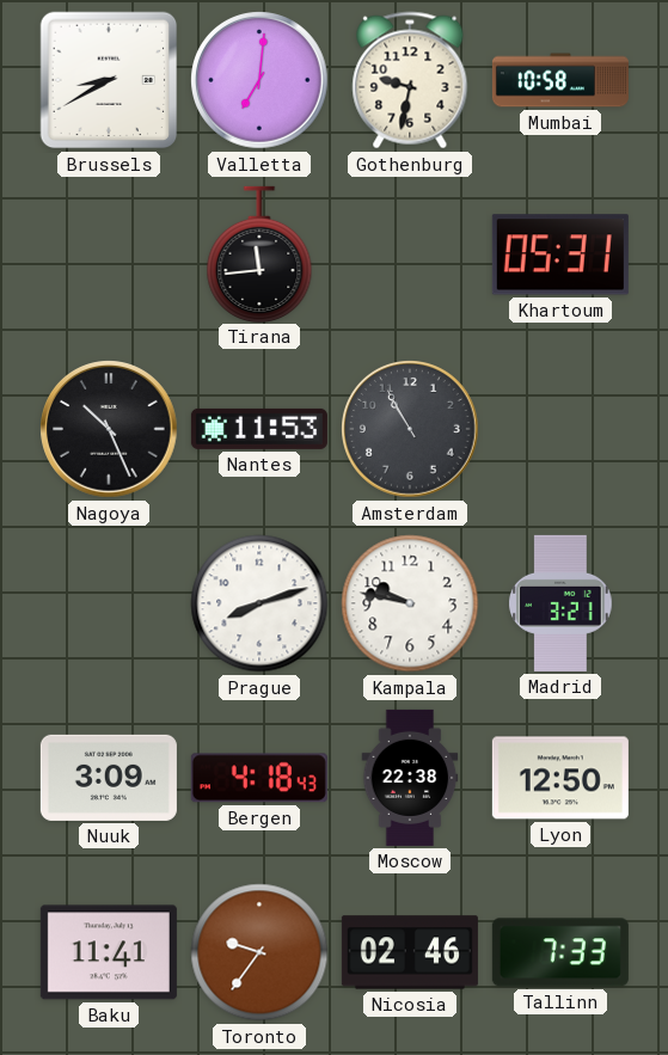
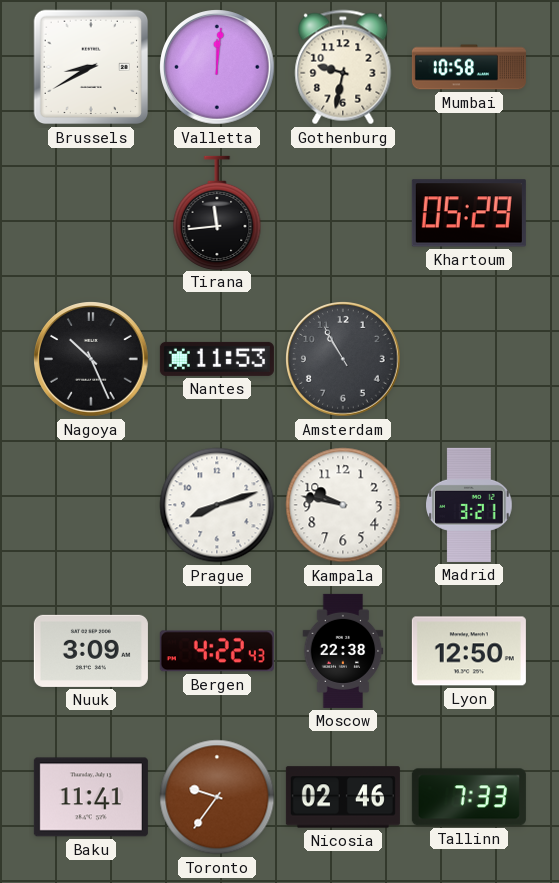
Valletta: 7:01 -> 12:01 (218, 68)
Khartoum: 05:31 -> 05:29 (469, 213)
Bergen: 4:18 -> 4:22 (217, 651)
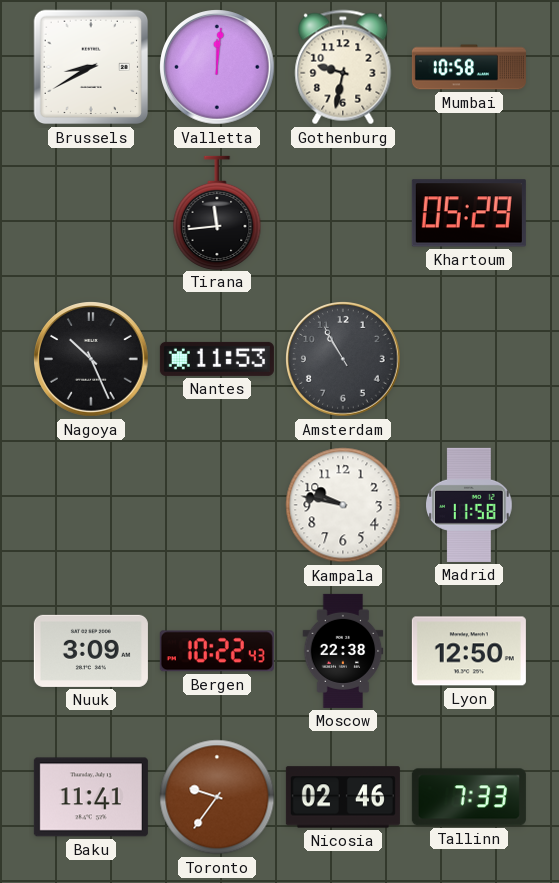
Prague: 8:12 -> none (217, 505)
Madrid: 3:21 -> 11:58 (469, 505)
Bergen: 4:22 -> 10:22 (217, 651)
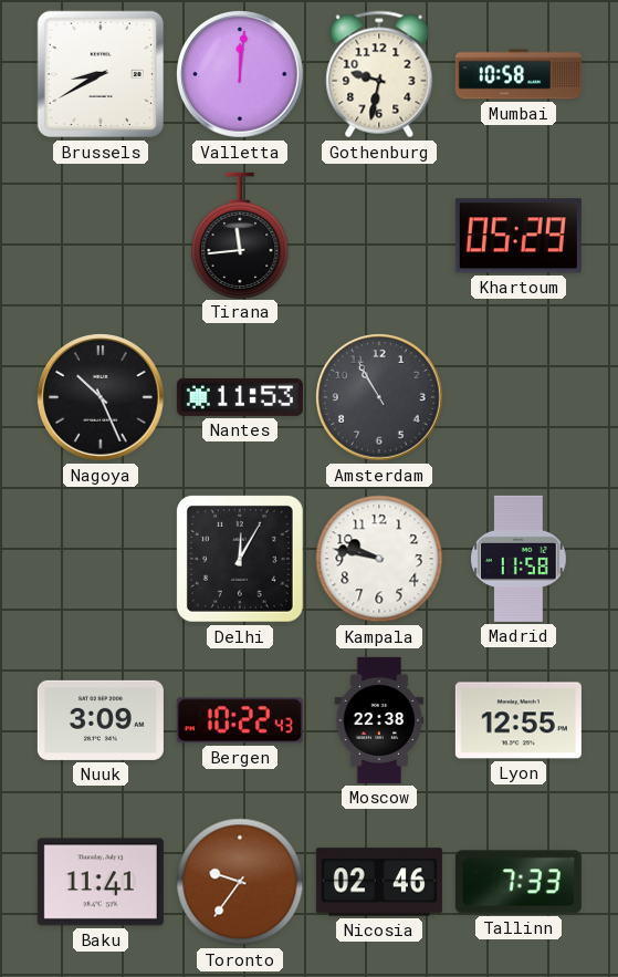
Delhi: none -> 12:05 (240, 559)
Lyon: 12:50 -> 12:55 (519, 720)
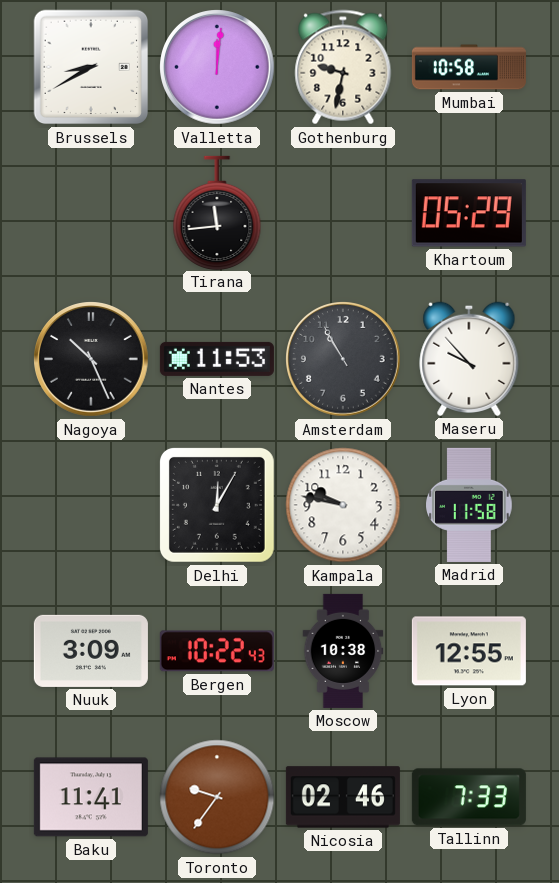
Maseru: none -> 9:53 (469, 359)
Moscow: 22:38 -> 10:38 (343, 651)
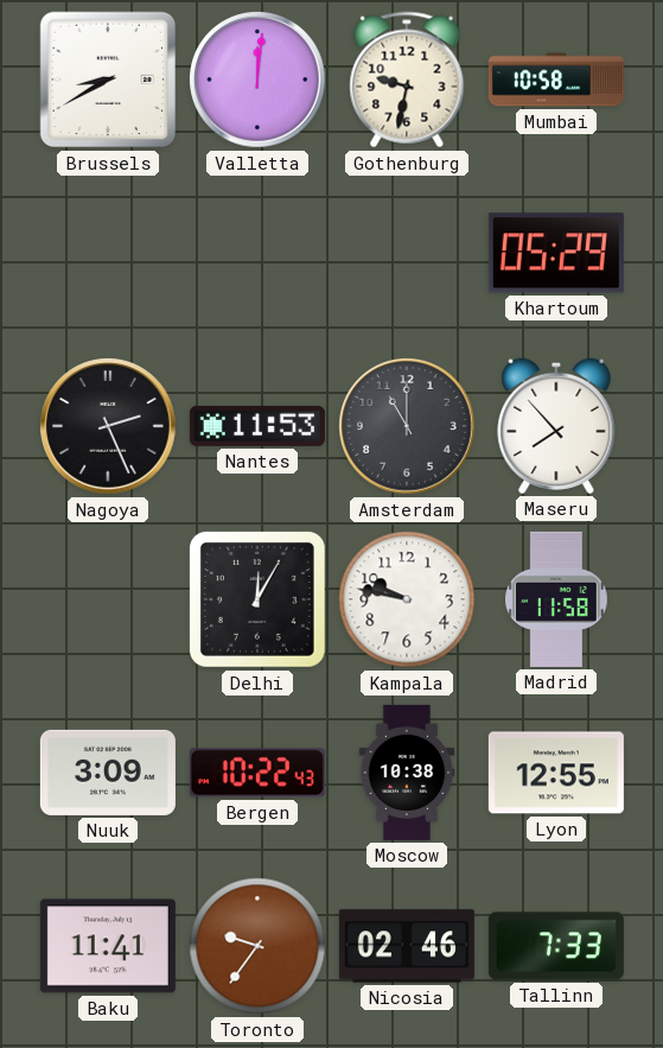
Tirana: 11:44 -> none (217, 212)
Nagoya: 10:26 -> 2:26 (109, 427)
Amsterdam: 10:55 -> 11:00 (408, 427)
Maseru: 9:53 -> 7:53 (556, 426)
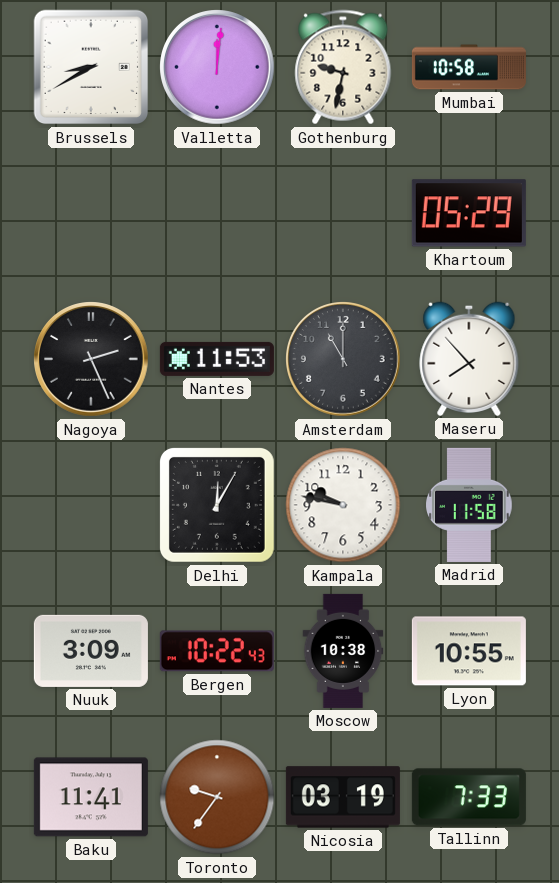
Lyon: 12:55 -> 10:55 (469, 651)
Nicosia: 02:46 -> 03:19 (343, 797)
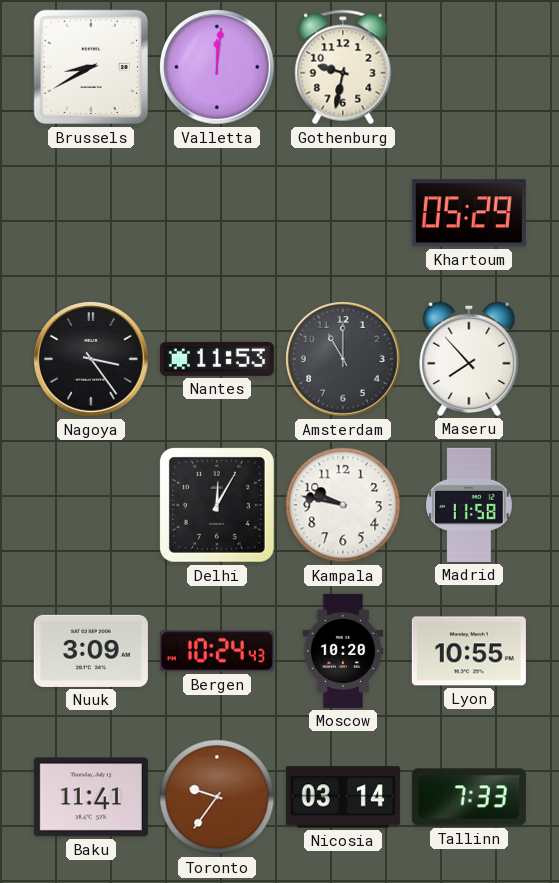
Mumbai: 10:58 -> none (469, 67)
Nagoya: 2:26 -> 3:24 (92, 360)
Bergen: 10:22 -> 10:24 (217, 651)
Moscow: 10:38 -> 10:20 (343, 651)
Nicosia: 03:19 -> 03:14 (343, 797)
